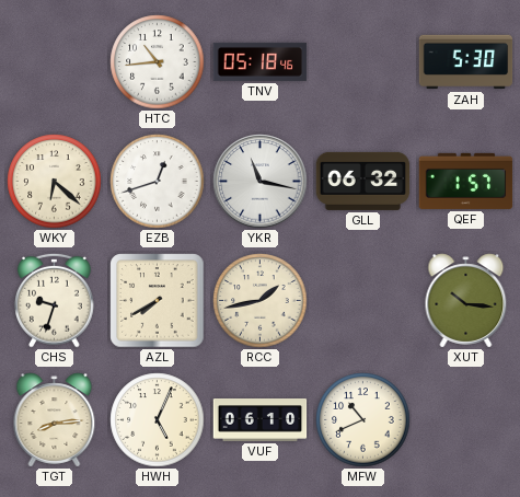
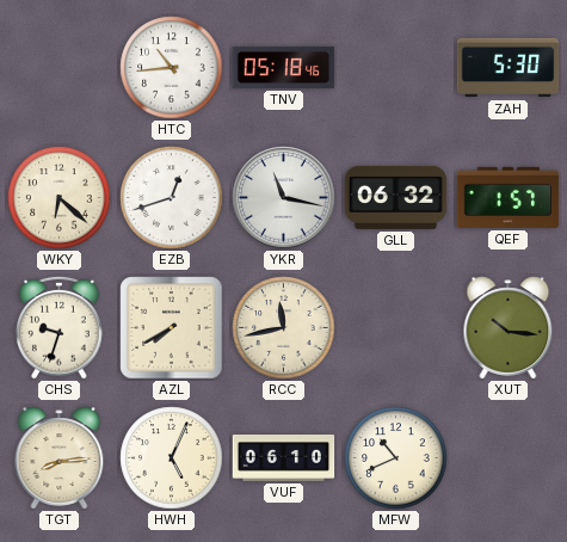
RCC: 1:43 -> 11:43 (284, 328)
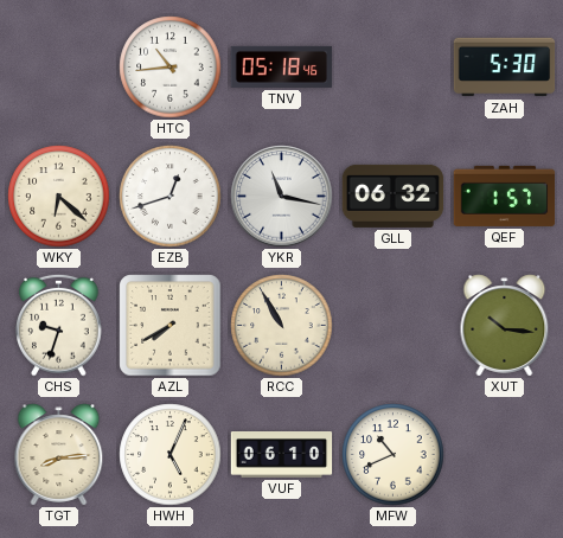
RCC: 11:43 -> 10:55 (282, 326)
